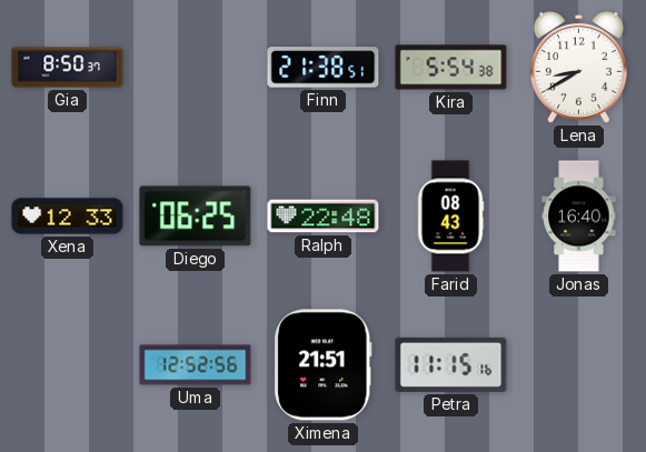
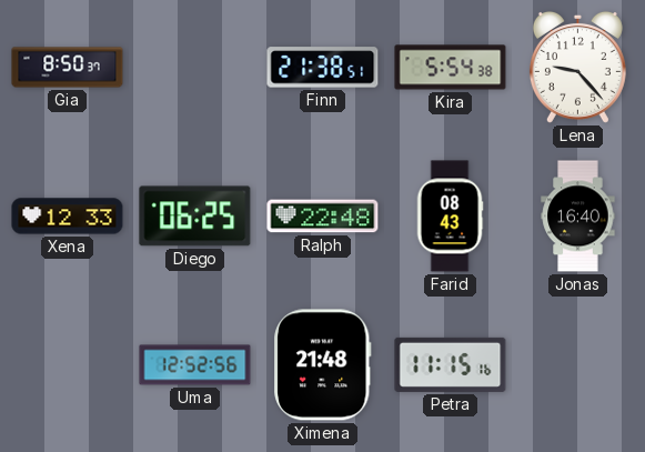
Lena: 8:40 -> 9:23 (577, 67)
Ximena: 21:51 -> 21:48 (323, 365)
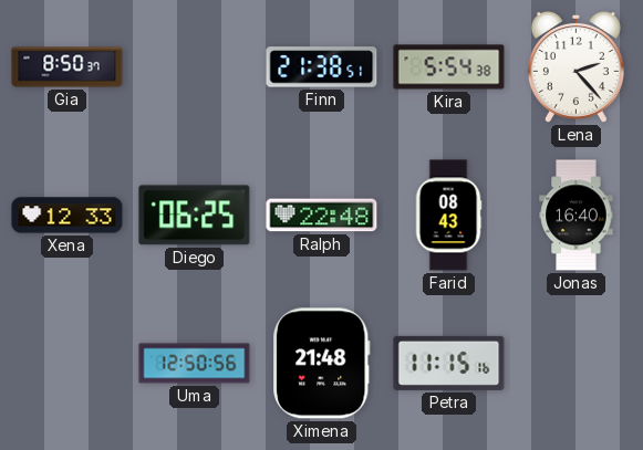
Lena: 9:23 -> 2:23 (575, 66)
Uma: 12:52 -> 12:50 (195, 364)
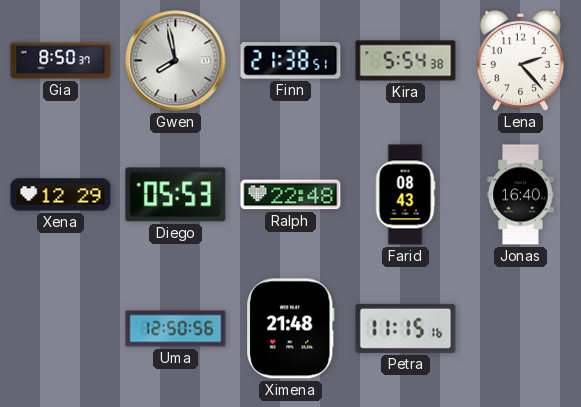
Gwen: none -> 7:58 (176, 61)
Xena: 12:33 -> 12:29 (61, 195)
Diego: 06:25 -> 05:53 (176, 195)
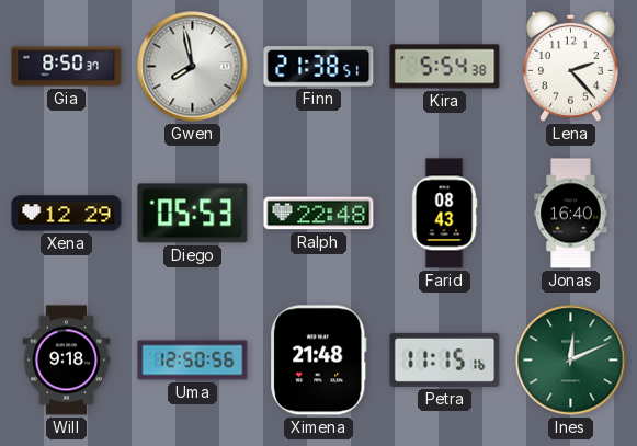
Will: none -> 9:18 (67, 361)
Ines: none -> 12:11 (571, 361)
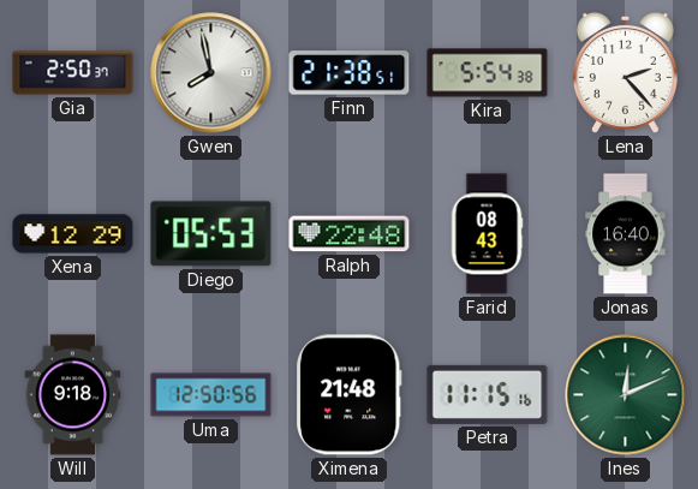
Gia: 8:50 -> 2:50 (73, 73)
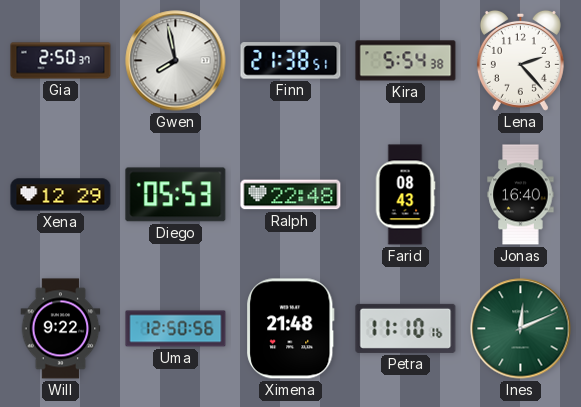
Will: 9:18 -> 9:22 (61, 329)
Petra: 11:15 -> 11:10 (406, 328)
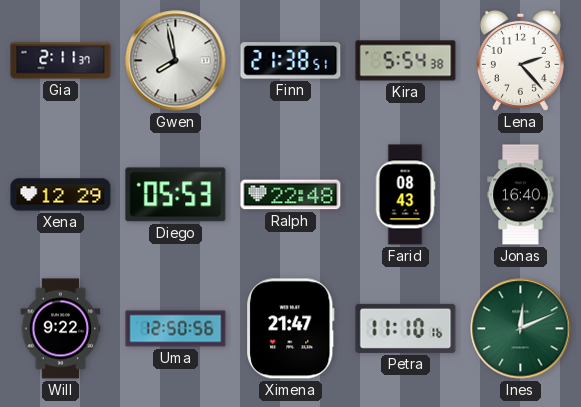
Gia: 2:50 -> 2:11 (61, 61)
Ximena: 21:48 -> 21:47 (291, 329)
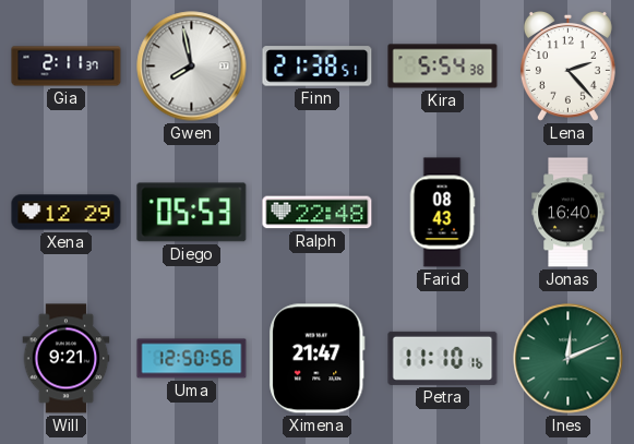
Will: 9:22 -> 9:21 (67, 359)
